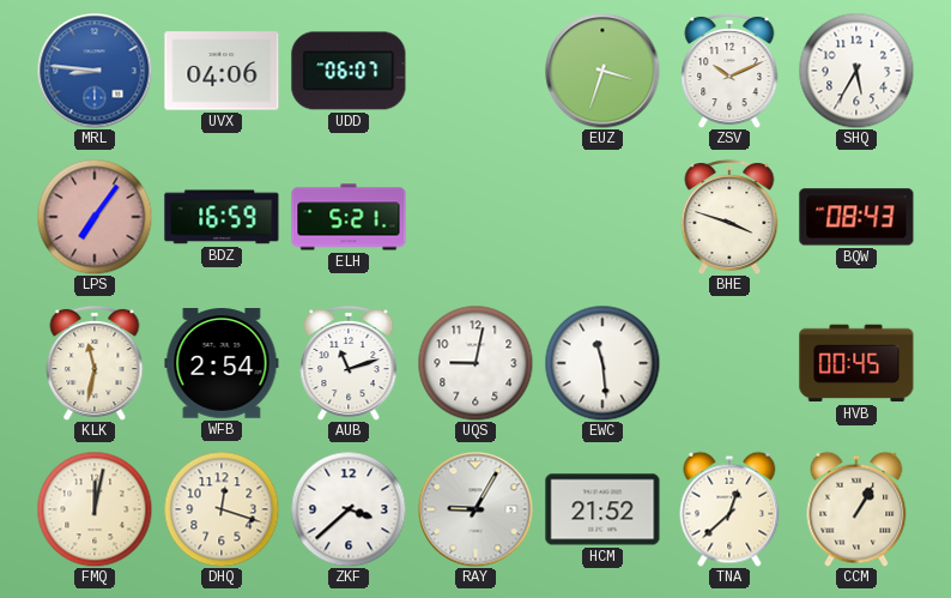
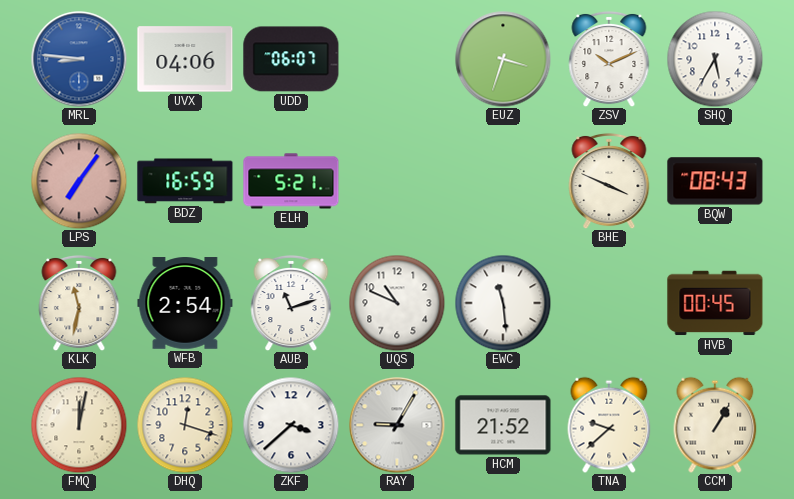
BHE: 3:48 -> 3:49 (609, 181)
UQS: 9:02 -> 10:49 (397, 303)
TNA: 12:38 -> 9:38 (609, 425)
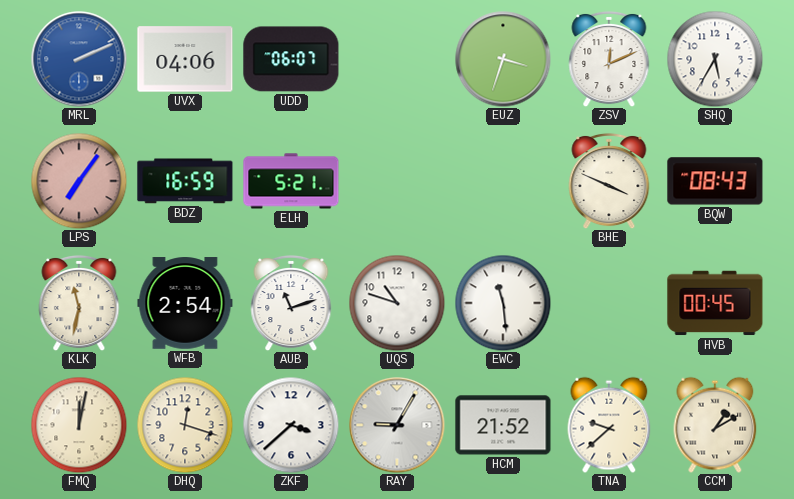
MRL: 8:46 -> 2:11 (79, 59)
ZSV: 10:11 -> 12:11 (609, 59)
UQS: 10:49 -> 10:48 (397, 303)
CCM: 1:05 -> 1:10 (715, 425)
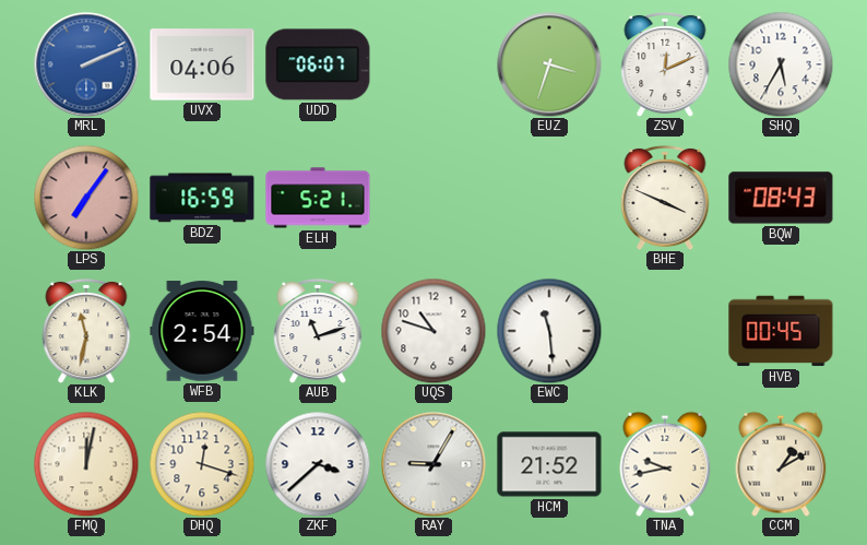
TNA: 9:38 -> 9:43 (665, 464)
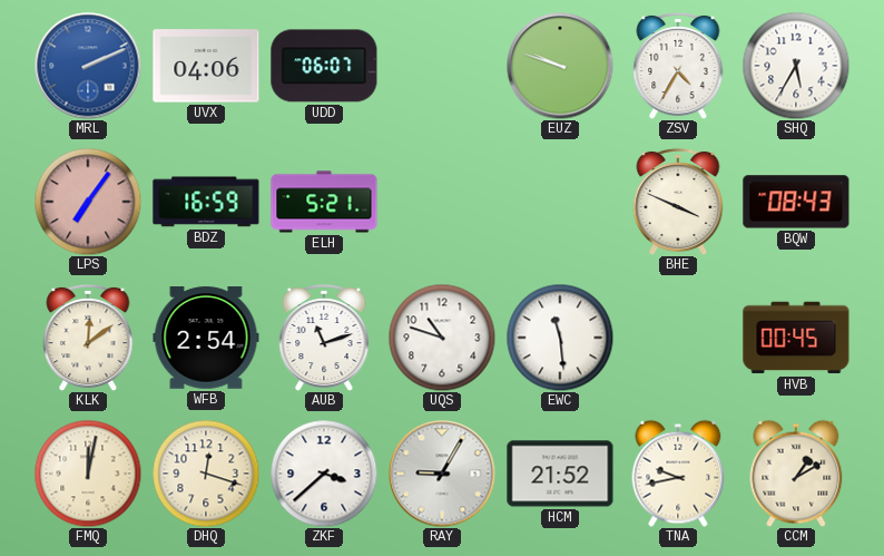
EUZ: 3:33 -> 9:48 (560, 66)
ZSV: 12:11 -> 4:35 (678, 66)
KLK: 11:32 -> 12:09 (88, 338)
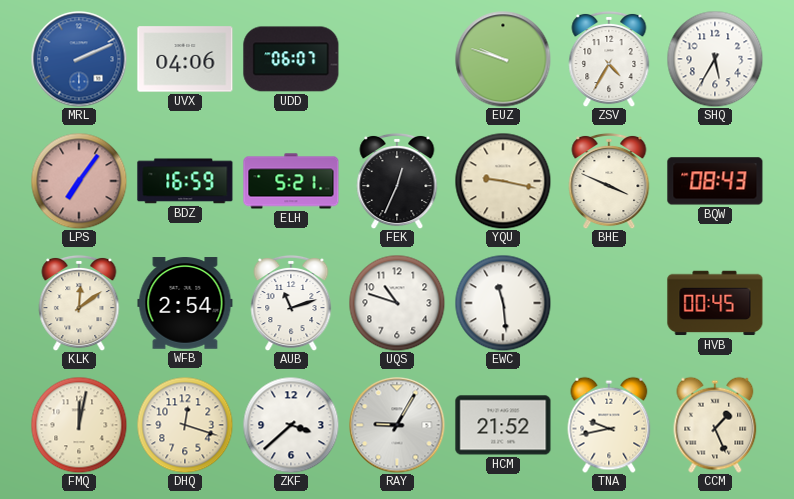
FEK: none -> 12:34 (397, 181)
YQU: none -> 9:17 (503, 181)
CCM: 1:10 -> 1:26 (715, 425)
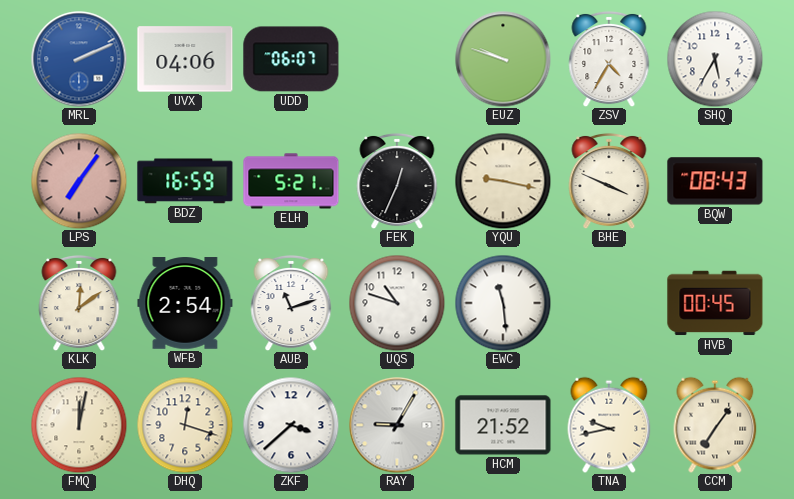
CCM: 1:26 -> 7:06 (715, 425)
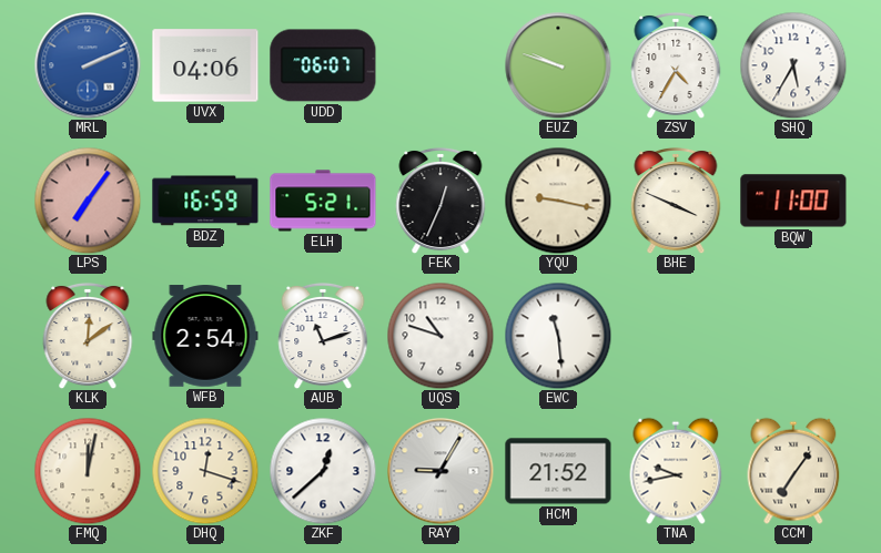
BQW: 08:43 -> 11:00 (793, 201)
HVB: 00:45 -> none (715, 303)
ZKF: 3:38 -> 12:38 (323, 471)
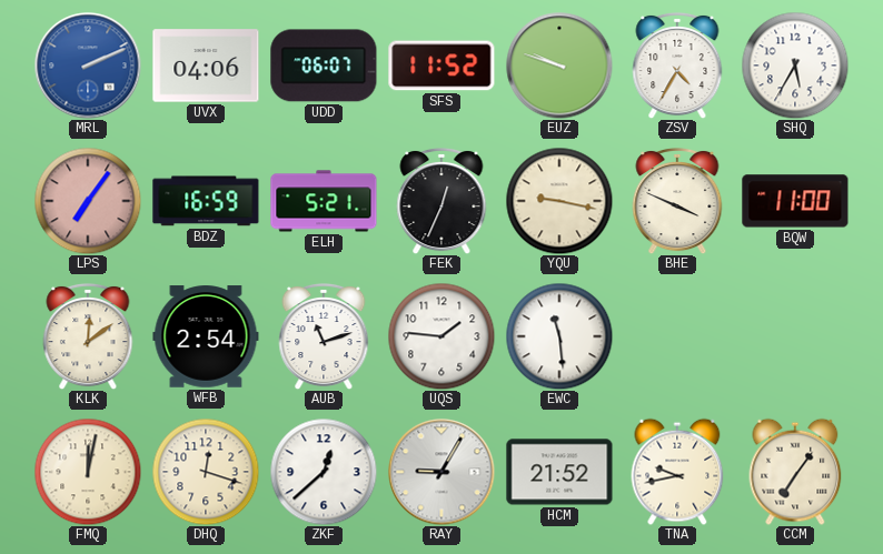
SFS: none -> 11:52 (441, 66)
UQS: 10:48 -> 1:46 (441, 336)
